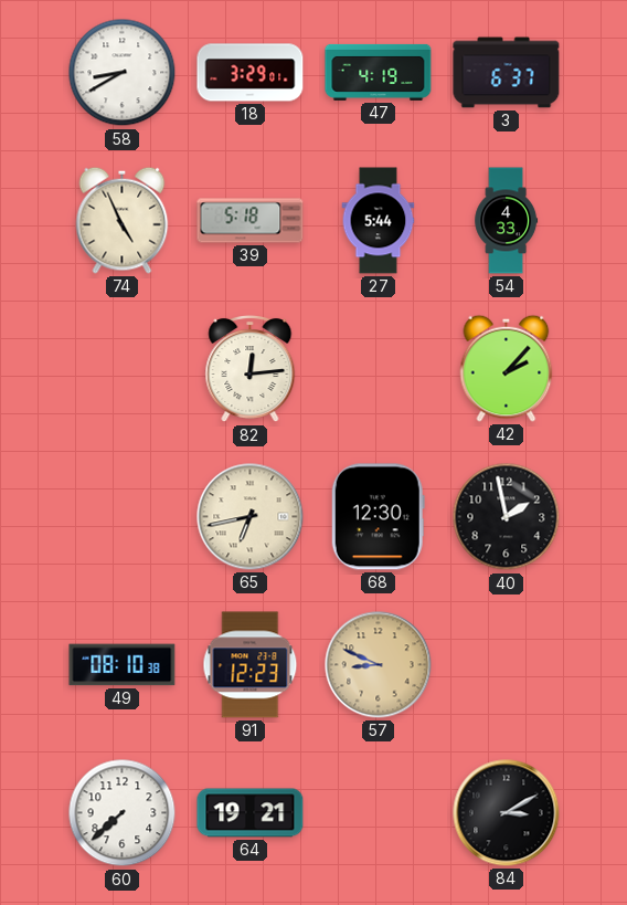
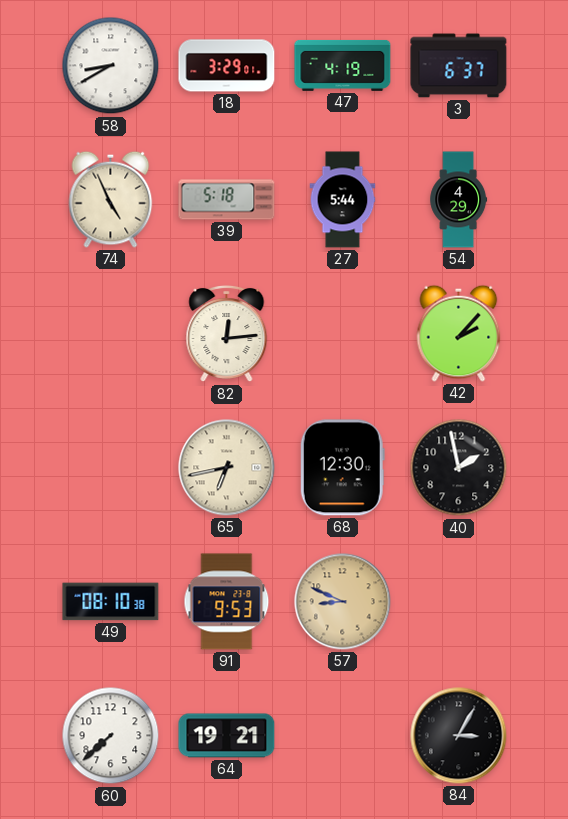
54: 4:33 -> 4:29 (459, 200)
91: 12:23 -> 9:53 (227, 602)
84: 3:10 -> 3:05 (459, 736)
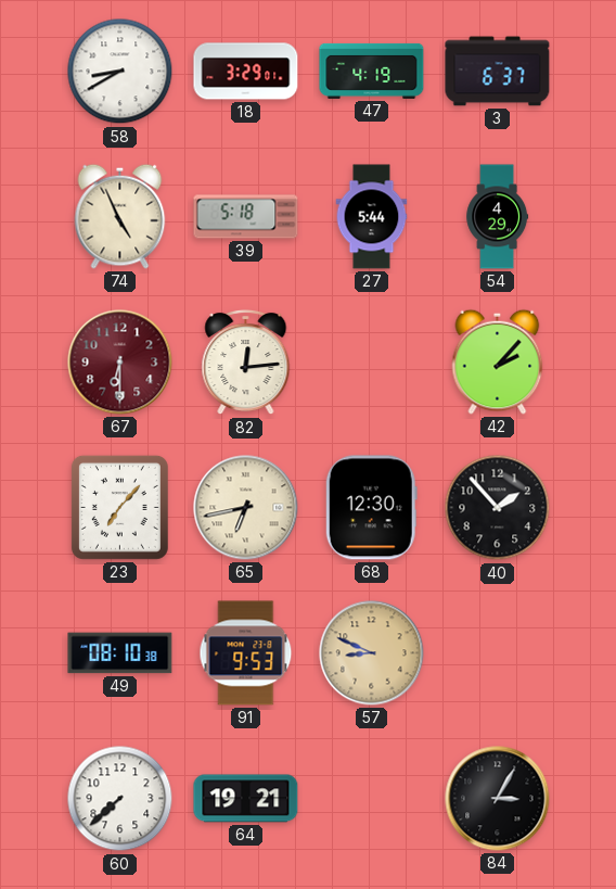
67: none -> 6:30 (120, 363)
23: none -> 7:07 (119, 507)
40: 1:58 -> 1:53 (498, 508)
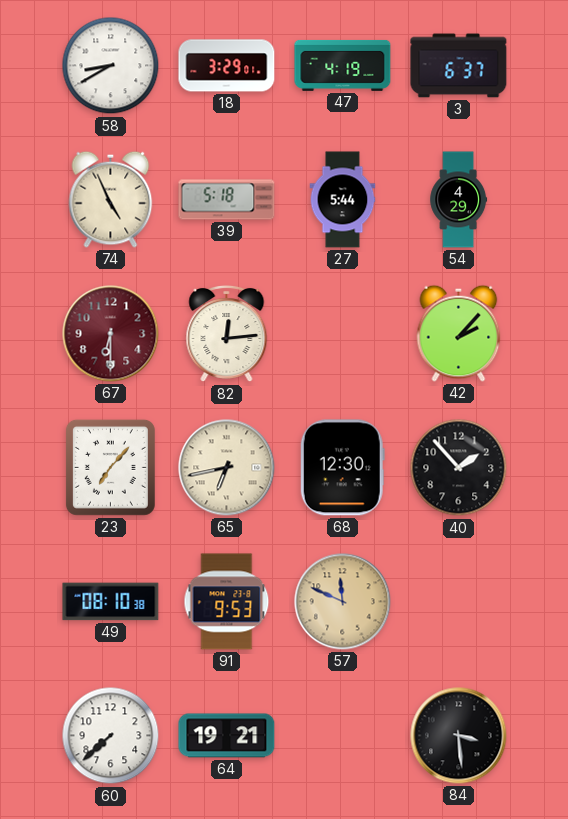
57: 8:49 -> 11:49 (343, 602)
84: 3:05 -> 3:29 (459, 736)
